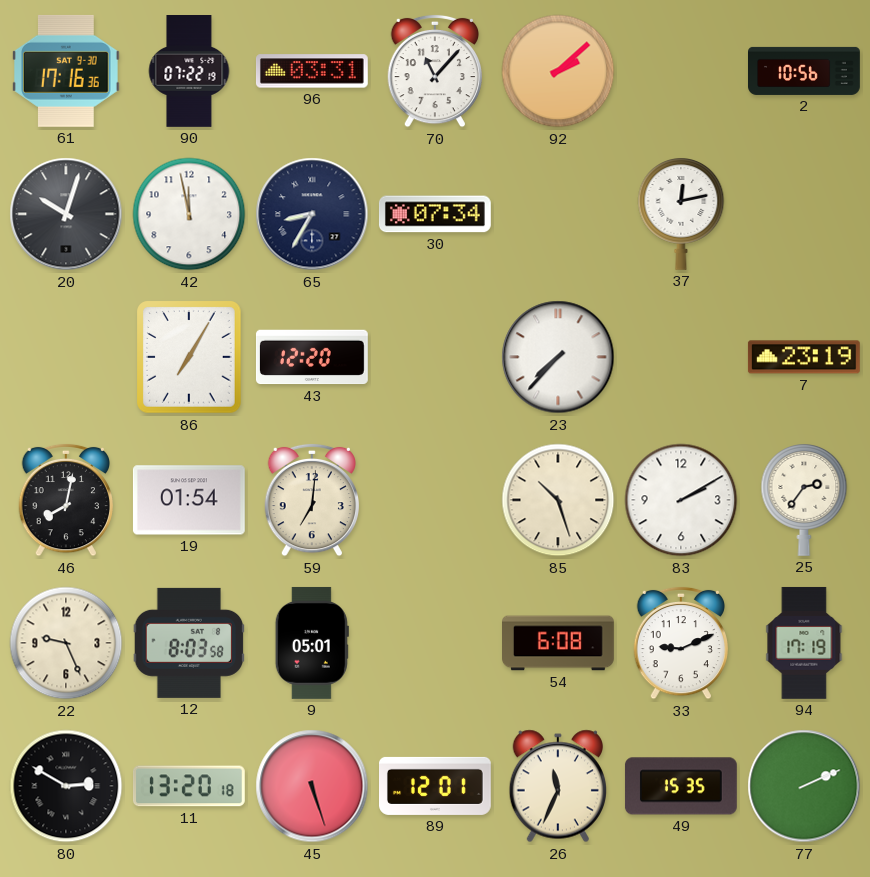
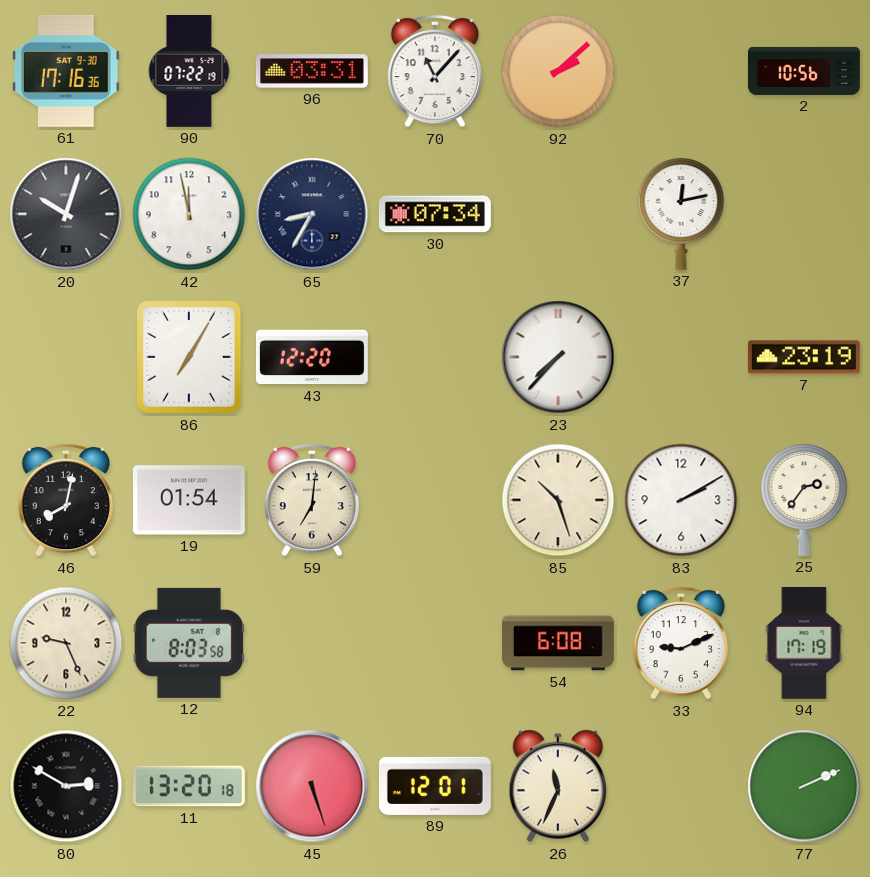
9: 05:01 -> none (312, 643)
49: 15:35 -> none (681, 786)
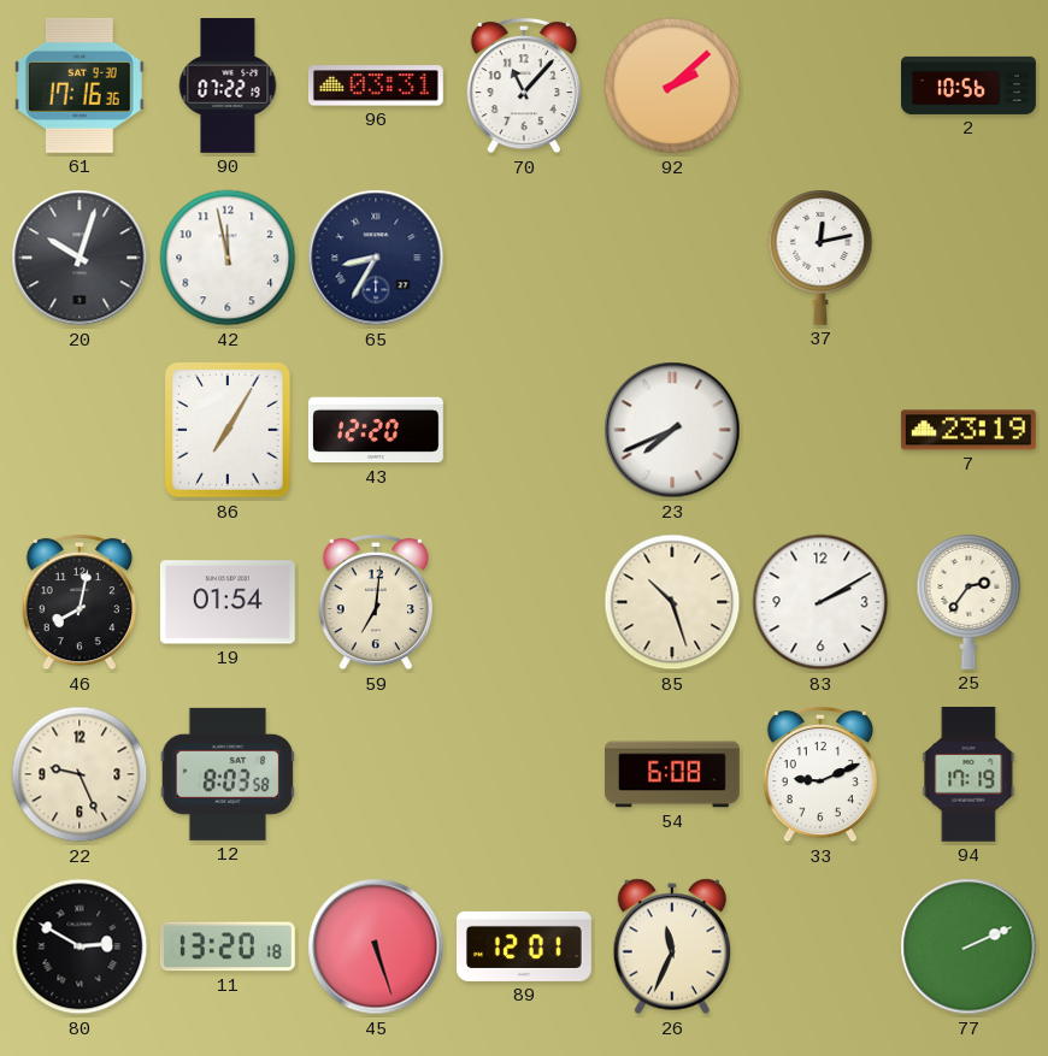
30: 07:34 -> none (435, 214)
23: 7:37 -> 7:41 (672, 430)
